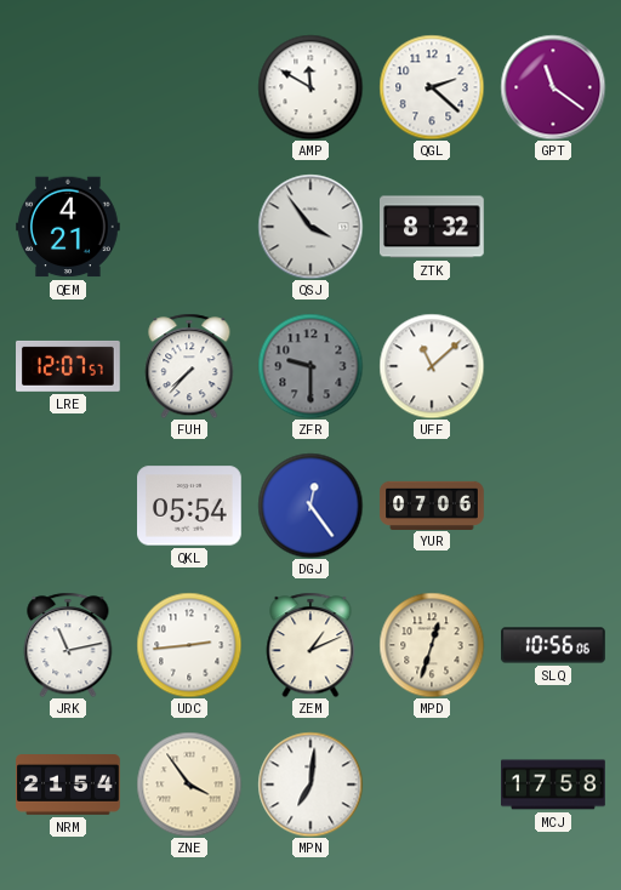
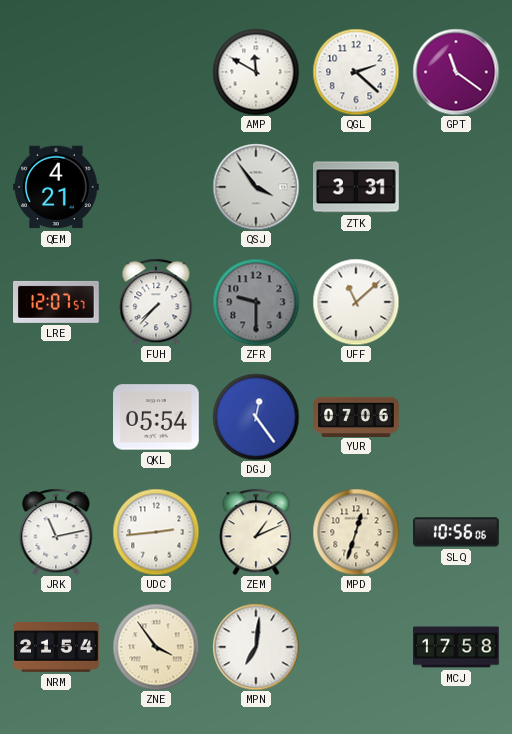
ZTK: 8:32 -> 3:31 (357, 187)
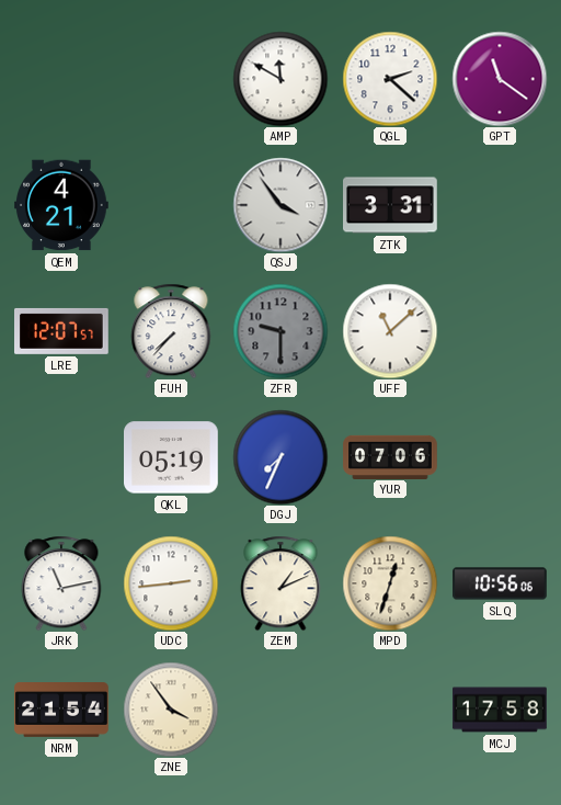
QKL: 05:54 -> 05:19 (172, 457)
DGJ: 12:24 -> 7:34 (280, 457)
MPN: 7:01 -> none (256, 647)
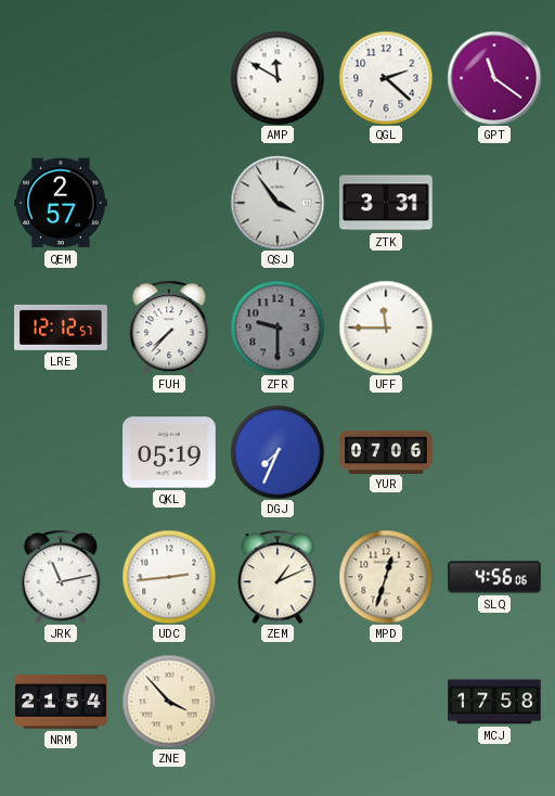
QEM: 4:21 -> 2:57 (62, 203)
LRE: 12:07 -> 12:12 (62, 328)
UFF: 11:08 -> 11:45 (386, 328)
SLQ: 10:56 -> 4:56 (494, 577)
ZNE: 3:54 -> 3:53 (169, 702)
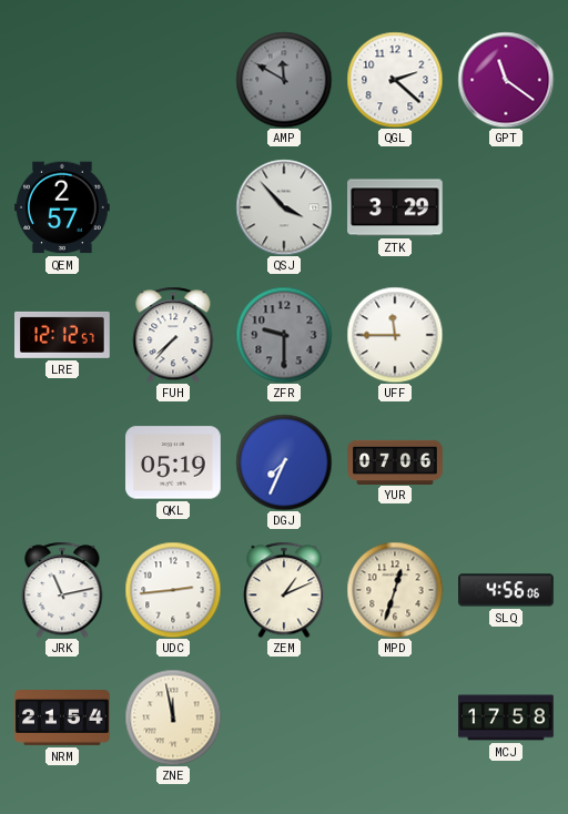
AMP dial: white -> grey (284, 80)
QSJ: 3:54 -> 3:53 (284, 207)
ZTK: 3:31 -> 3:29 (396, 207)
ZNE: 3:53 -> 11:58 (173, 718)
